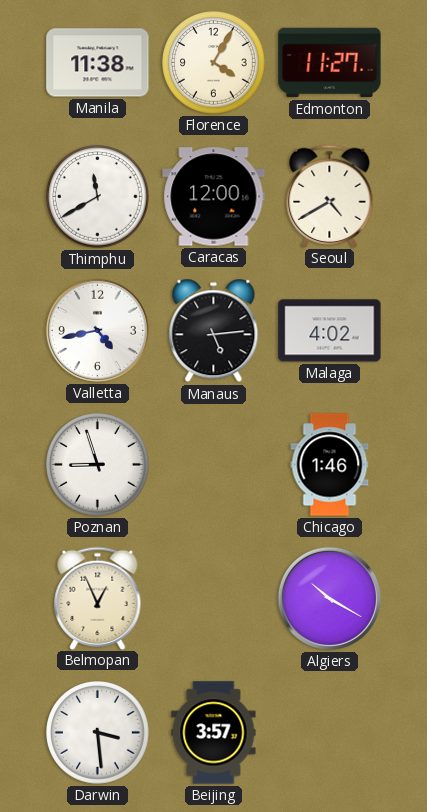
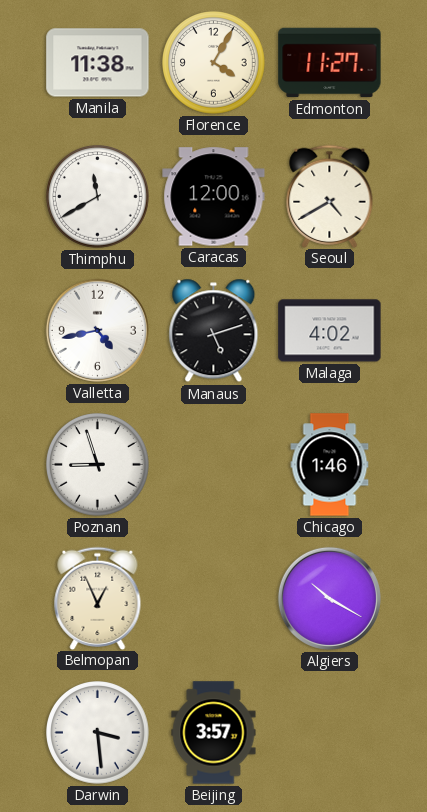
Manaus: 5:14 -> 5:12 (214, 331)
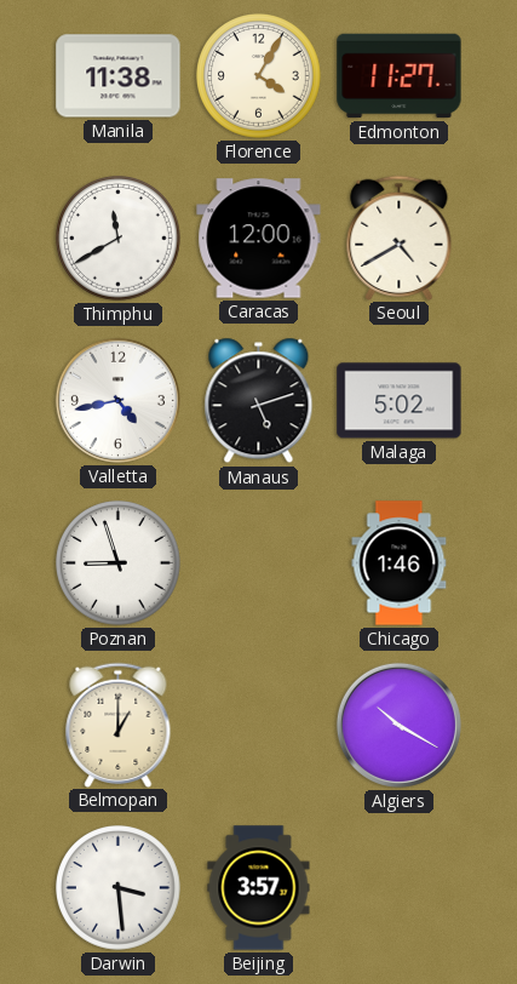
Malaga: 4:02 -> 5:02 (400, 401)
Belmopan: 12:56 -> 1:00 (119, 725)
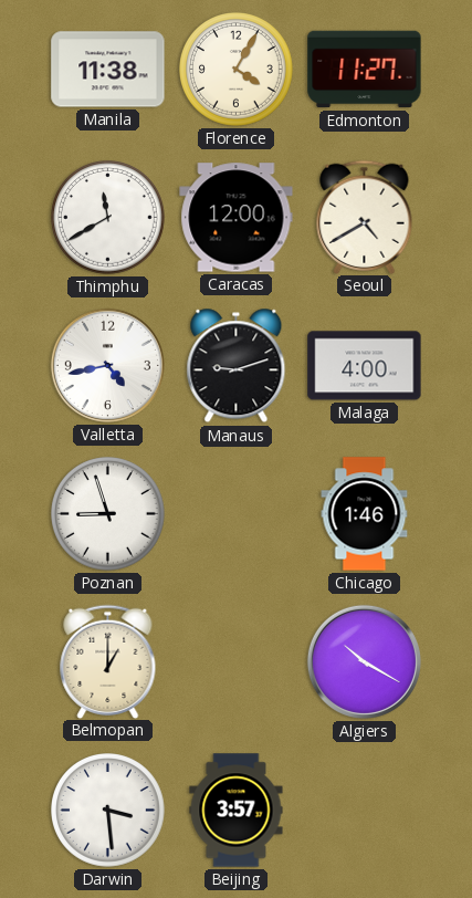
Manaus: 5:12 -> 9:12 (237, 366)
Malaga: 5:02 -> 4:00 (365, 366)
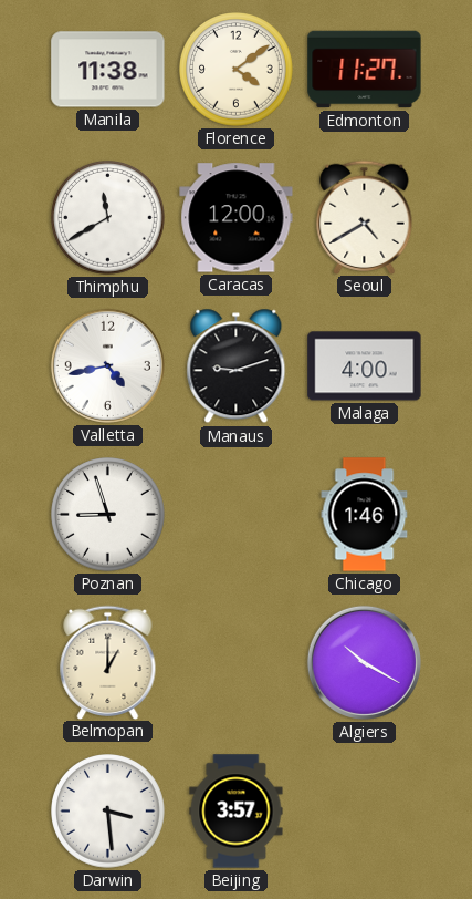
Florence: 4:05 -> 4:09 (237, 70)
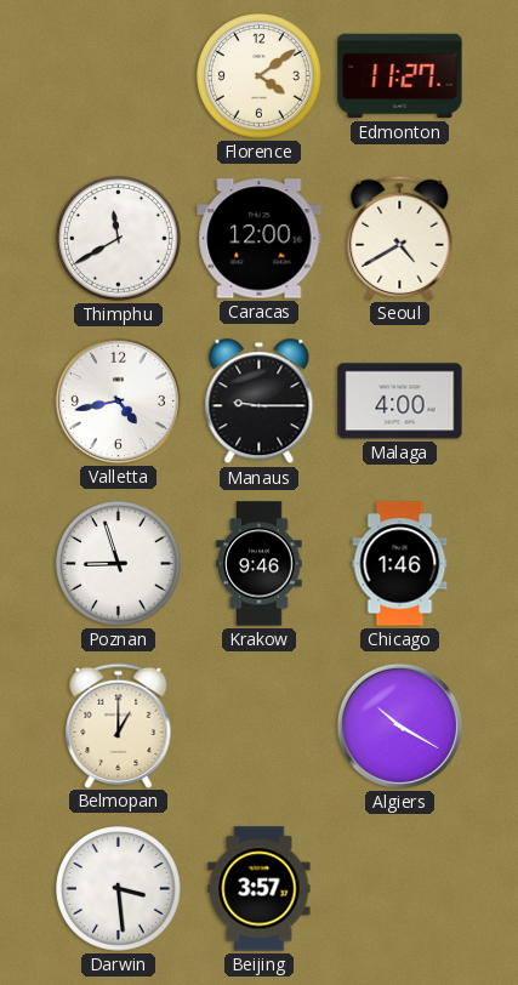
Manila: 11:38 -> none (108, 70)
Manaus: 9:12 -> 9:15 (260, 402)
Krakow: none -> 9:46 (260, 564)
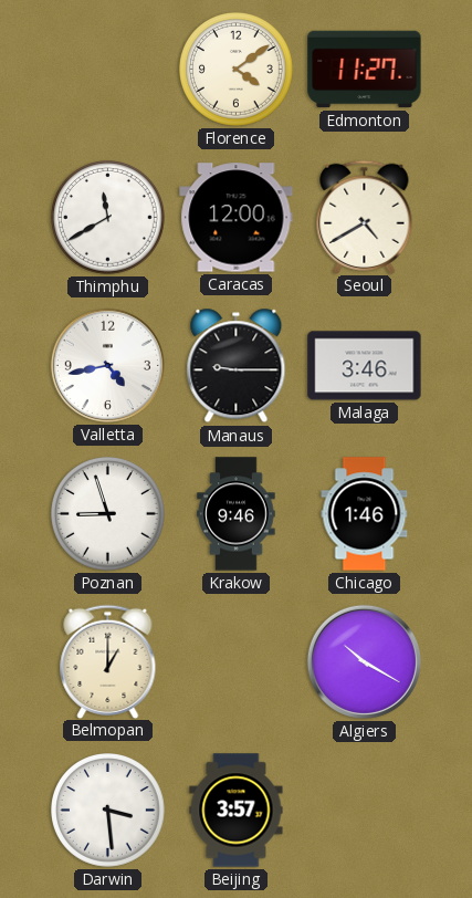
Malaga: 4:00 -> 3:46 (365, 366)
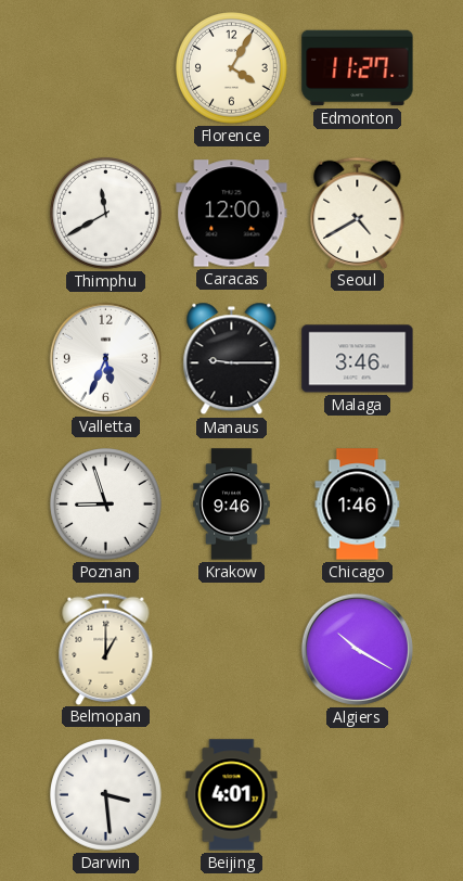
Florence: 4:09 -> 4:05 (232, 68)
Valletta: 4:43 -> 5:34 (105, 358)
Beijing: 3:57 -> 4:01 (232, 795)
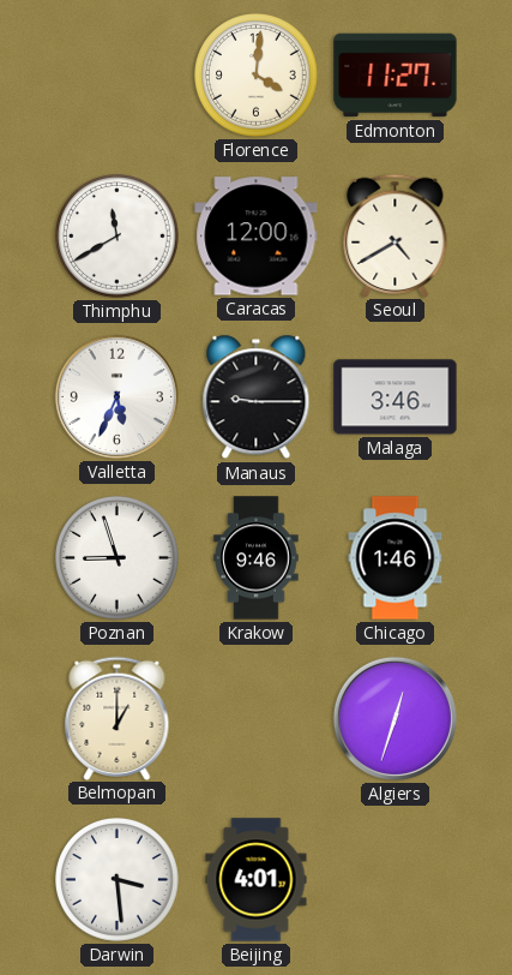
Florence: 4:05 -> 4:01 (257, 76)
Algiers: 10:20 -> 12:33 (394, 718)
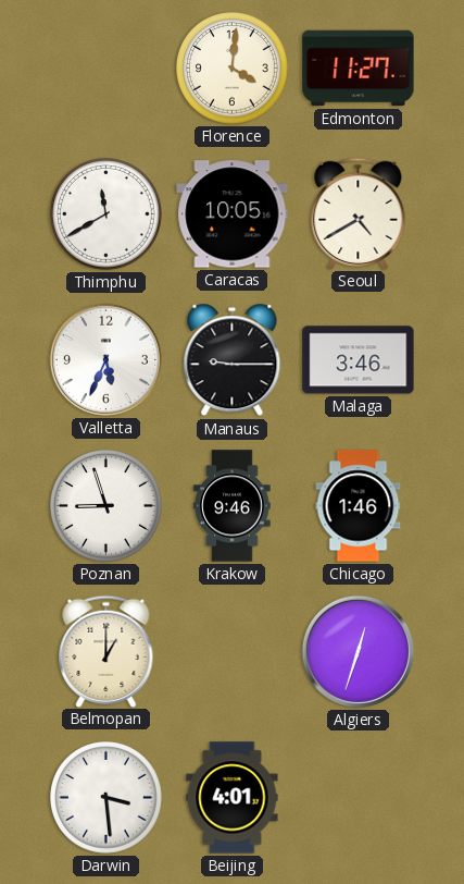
Caracas: 12:00 -> 10:05 (233, 214)
